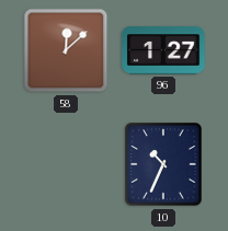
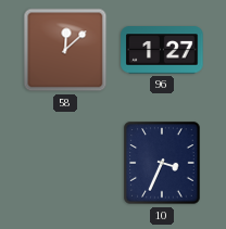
10: 10:34 -> 3:34 (162, 163)
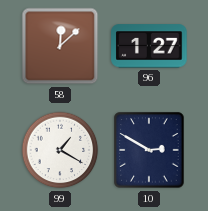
99: none -> 1:20 (60, 150)
10: 3:34 -> 2:50 (149, 150)
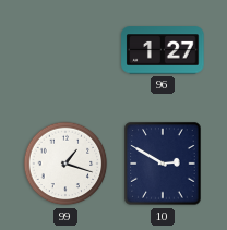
58: 12:08 -> none (60, 46)
99: 1:20 -> 1:18 (65, 164)
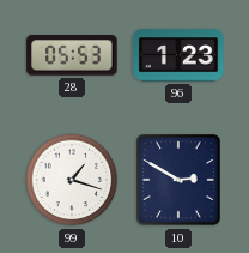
28: none -> 05:53 (72, 55)
96: 1:27 -> 1:23 (178, 55)
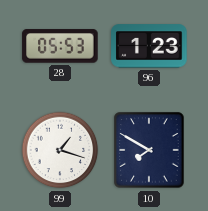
10: 2:50 -> 7:50 (149, 150)
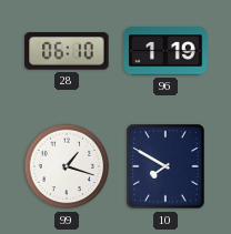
28: 05:53 -> 06:10 (67, 51)
96: 1:23 -> 1:19 (165, 51)
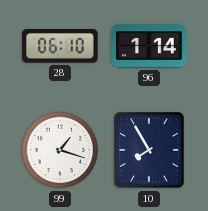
96: 1:19 -> 1:14 (149, 46)
10: 7:50 -> 7:55 (149, 150)
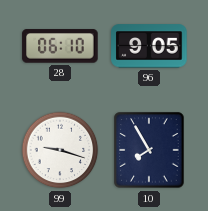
96: 1:14 -> 9:05 (149, 46)
99: 1:18 -> 9:18 (60, 150)
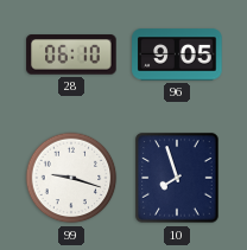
10: 7:55 -> 7:57 (177, 178)
